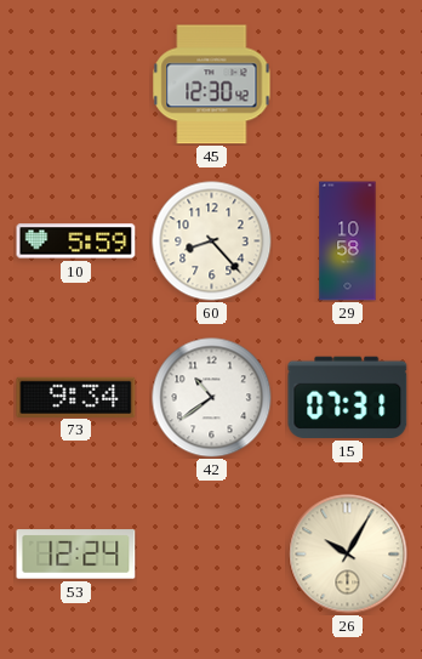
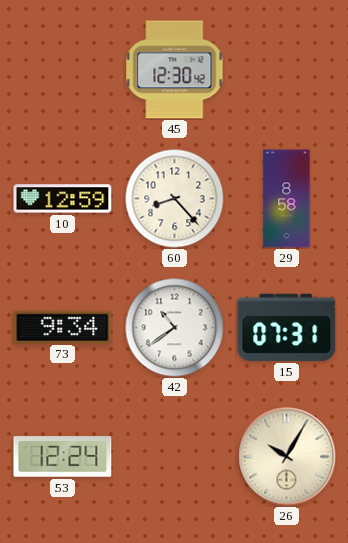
10: 5:59 -> 12:59 (63, 199)
29: 10:58 -> 8:58 (287, 199)
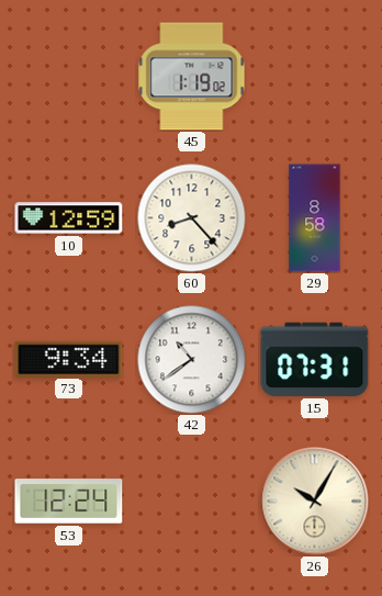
45: 12:30 -> 1:19 (192, 77)
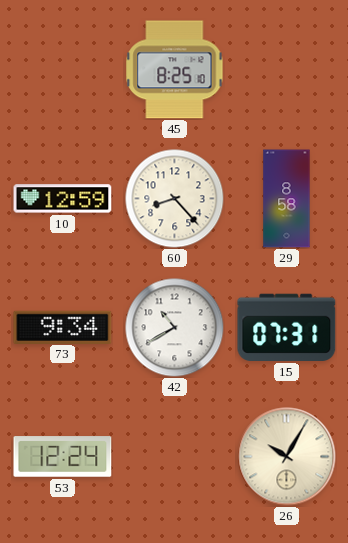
45: 1:19 -> 8:25 (175, 70)
42: 10:39 -> 10:40 (175, 328)
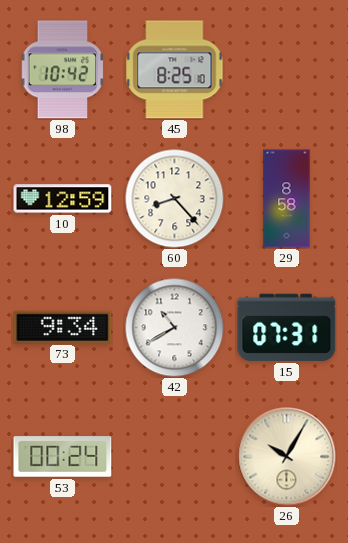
98: none -> 10:42 (63, 70)
53: 12:24 -> 00:24 (63, 457)
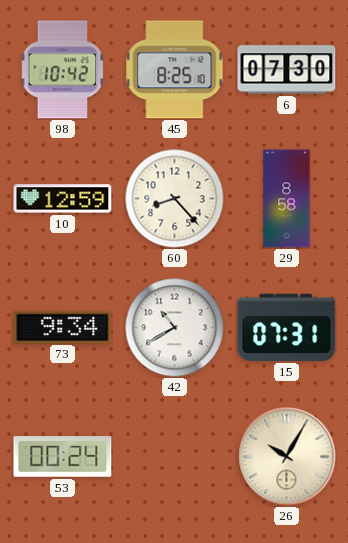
6: none -> 07:30 (287, 70)
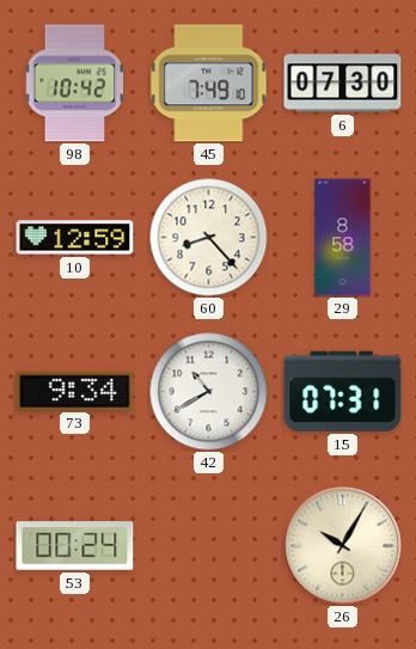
45: 8:25 -> 7:49 (209, 84)
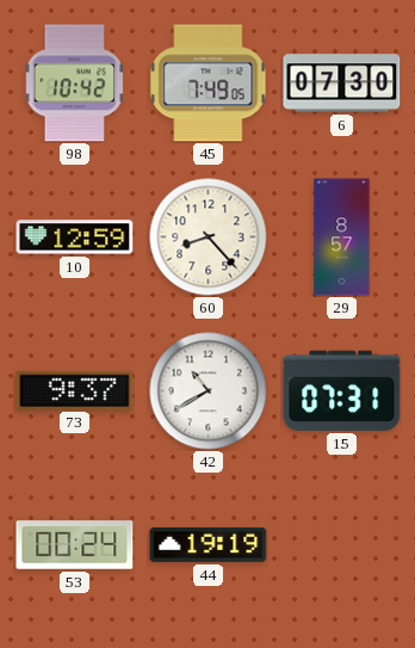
45: 7:49:10 -> 7:49:05 (209, 84)
29: 8:58 -> 8:57 (342, 237)
73: 9:34 -> 9:37 (75, 390)
44: none -> 19:19 (209, 544)
26: 10:05 -> none (343, 546)
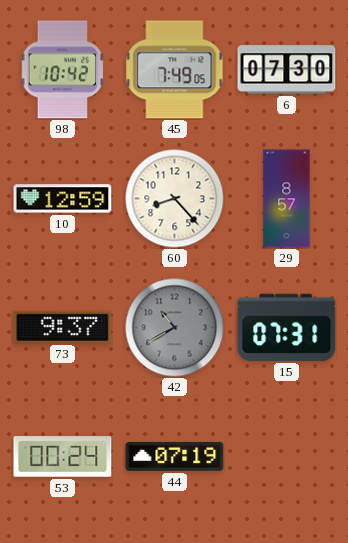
42 dial: white -> grey (175, 328)
44: 19:19 -> 07:19 (175, 456)
